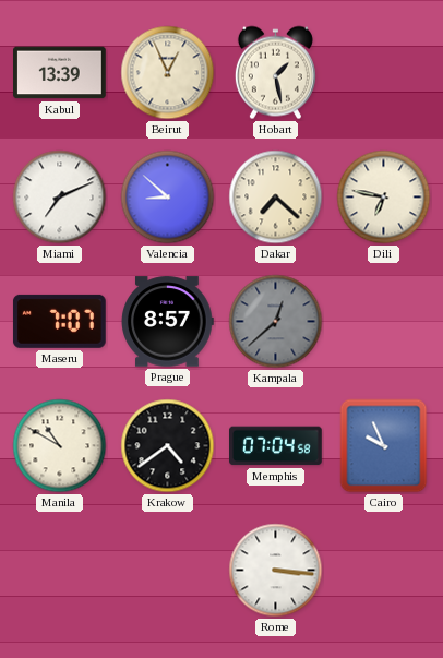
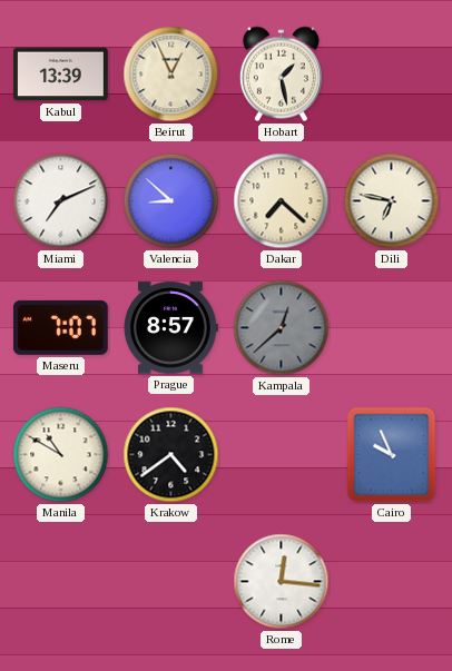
Memphis: 07:04 -> none (276, 446)
Rome: 3:16 -> 12:16 (282, 582)
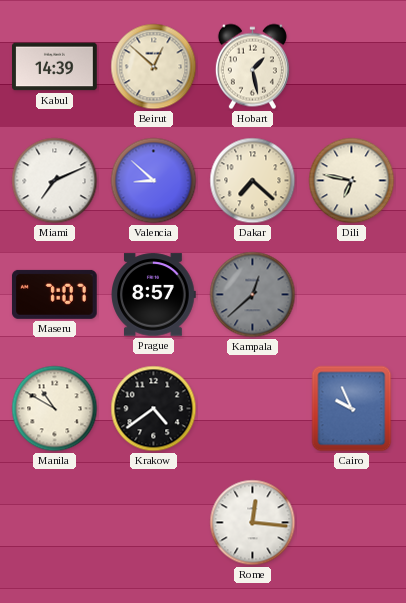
Kabul: 13:39 -> 14:39 (55, 67)
Beirut: 12:56 -> 12:52 (154, 67)
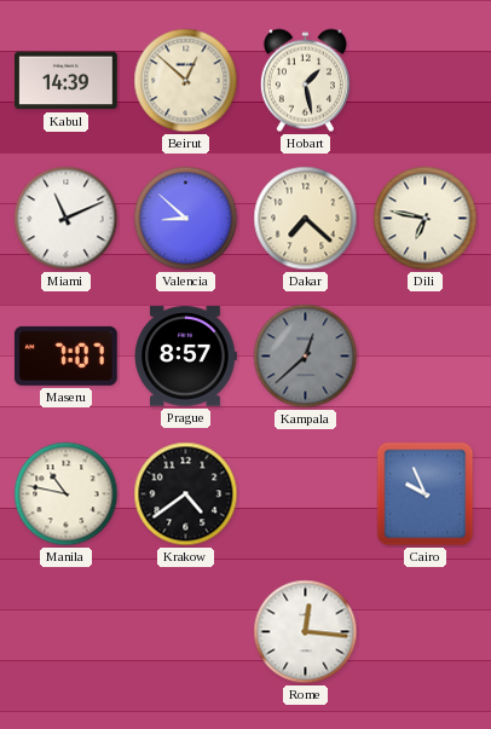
Miami: 7:11 -> 11:11 (67, 219)
Manila: 10:50 -> 10:47 (67, 494)
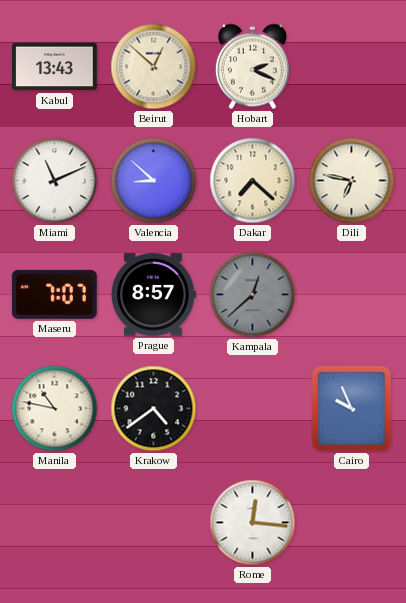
Kabul: 14:39 -> 13:43 (55, 67)
Hobart: 1:28 -> 2:19 (252, 67)
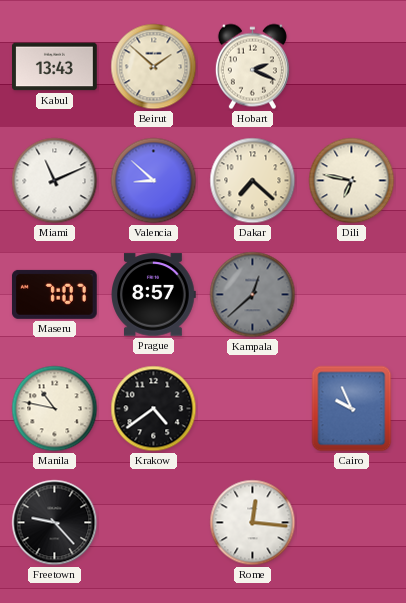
Beirut: 12:52 -> 1:52 (154, 67)
Freetown: none -> 9:23 (55, 523)
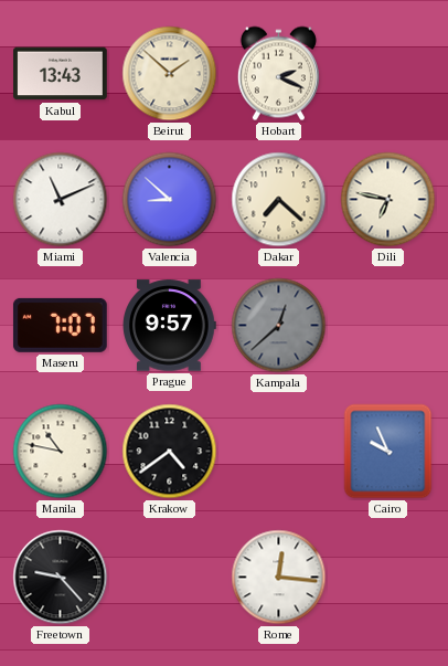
Prague: 8:57 -> 9:57 (169, 326)
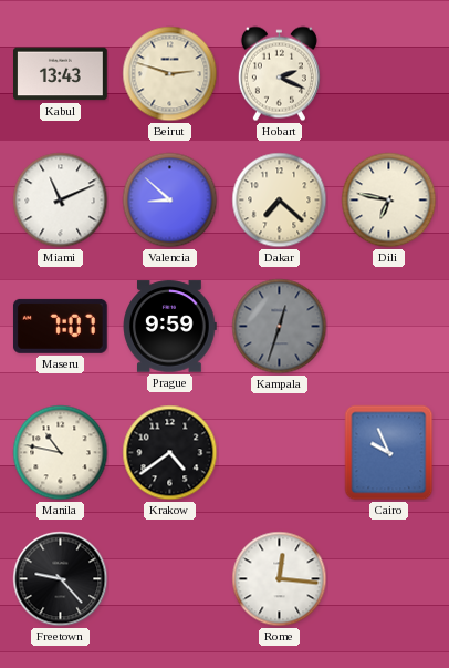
Beirut: 1:52 -> 2:48 (170, 74)
Prague: 9:57 -> 9:59 (169, 327)
Kampala: 12:38 -> 12:33 (280, 327)
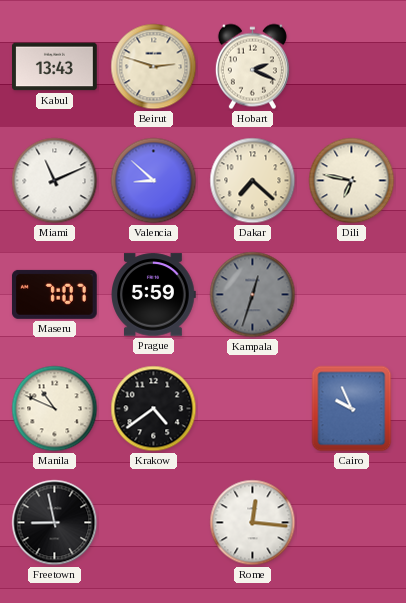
Prague: 9:59 -> 5:59 (153, 295)
Manila: 10:47 -> 10:49 (55, 409)
Freetown: 9:23 -> 8:58 (55, 523)
